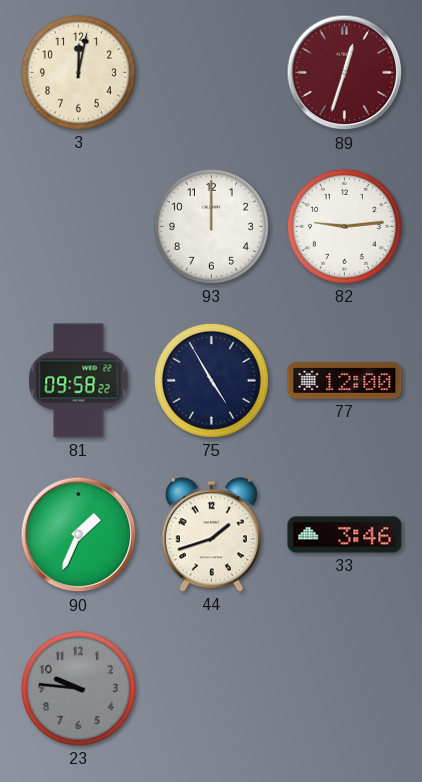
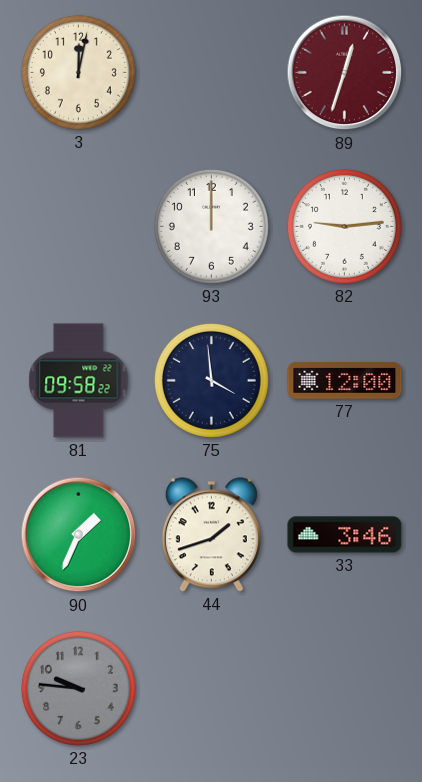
75: 4:55 -> 3:59 (211, 380)
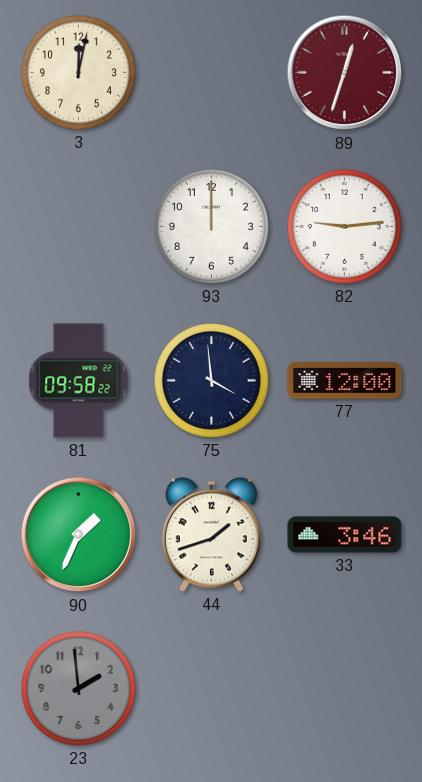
23: 9:46 -> 1:59 (78, 688)
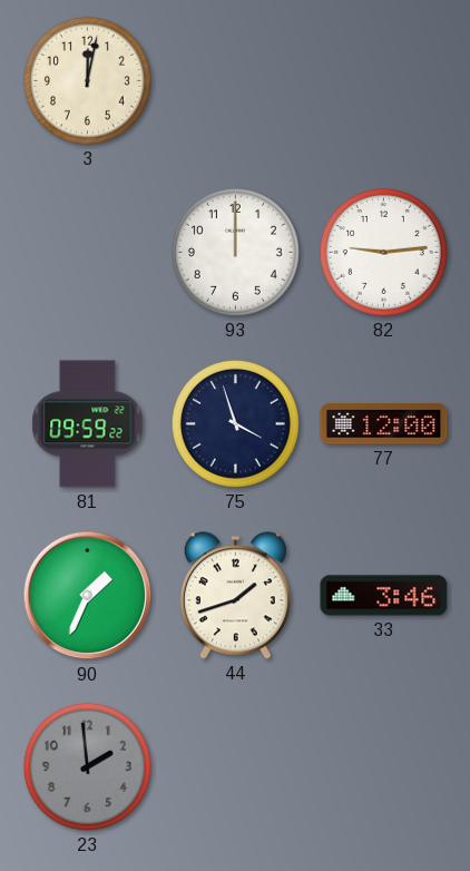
89: 12:33 -> none (345, 73)
81: 09:58 -> 09:59 (88, 424)
75: 3:59 -> 3:57 (235, 423)
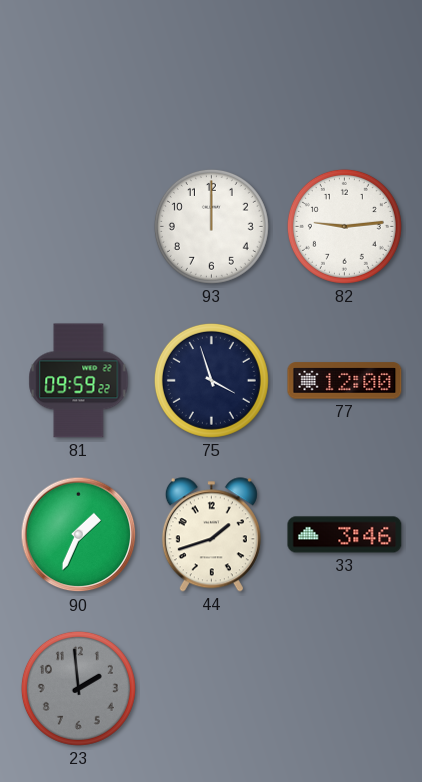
3: 12:02 -> none (87, 80)
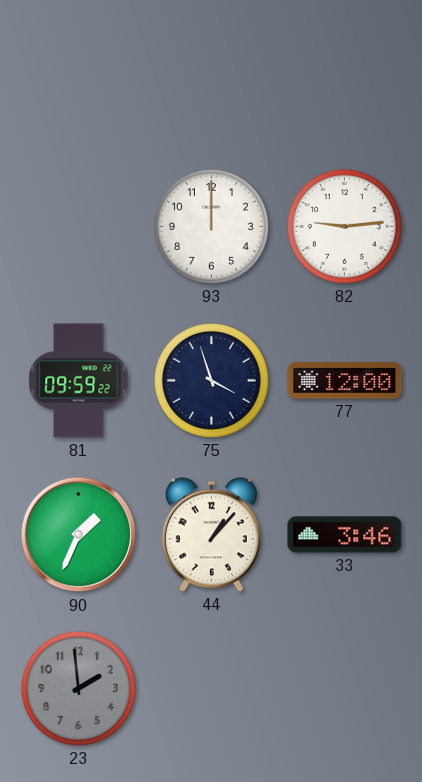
44: 1:42 -> 1:07 (211, 535)
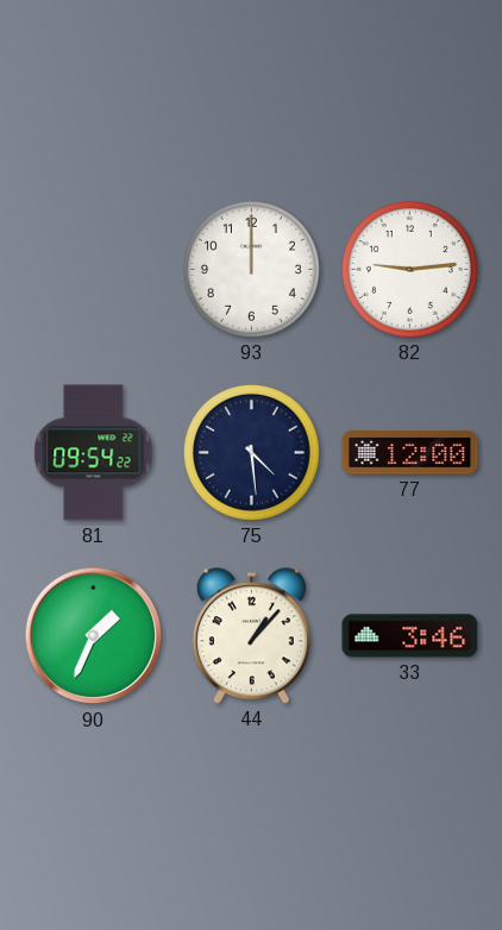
81: 09:59 -> 09:54 (94, 453)
75: 3:57 -> 4:29 (251, 452)
23: 1:59 -> none (78, 688)
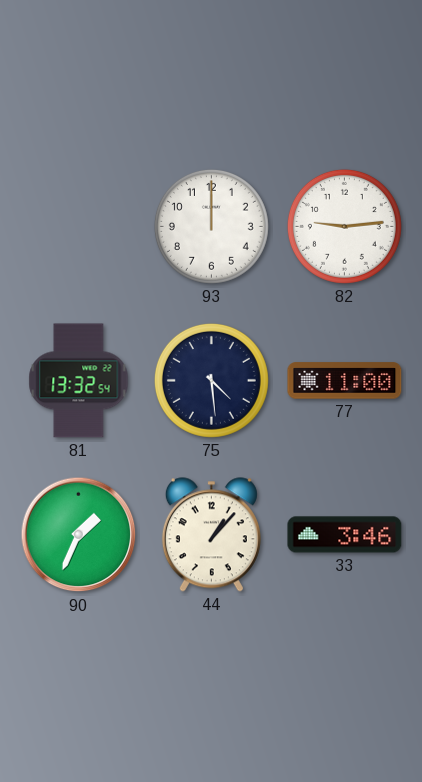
81: 09:54 -> 13:32 (79, 381)
77: 12:00 -> 11:00 (345, 381)
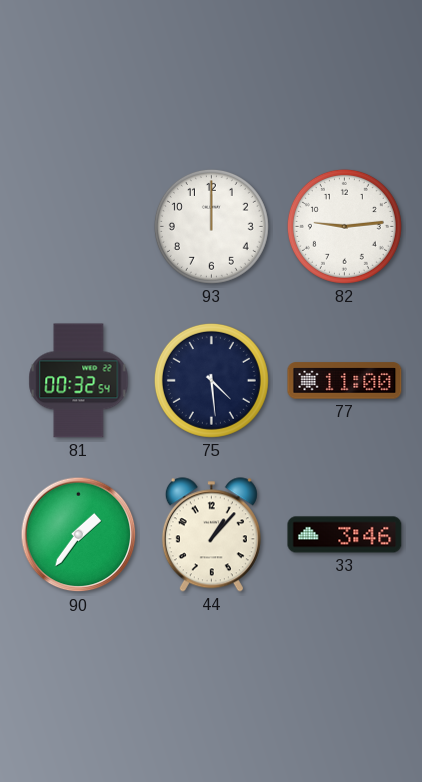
81: 13:32 -> 00:32 (79, 381)
90: 1:34 -> 1:36 (79, 535)
